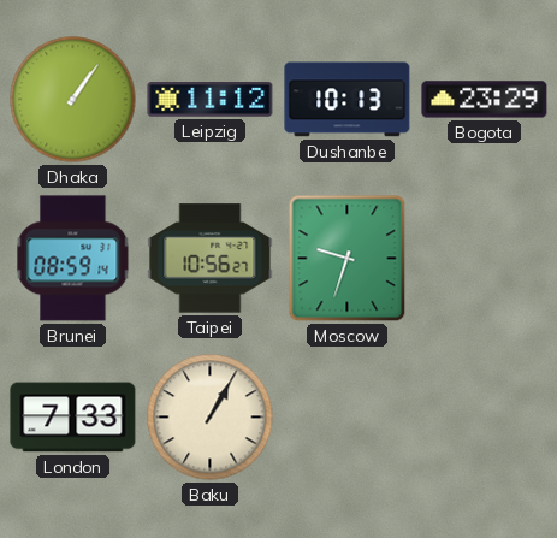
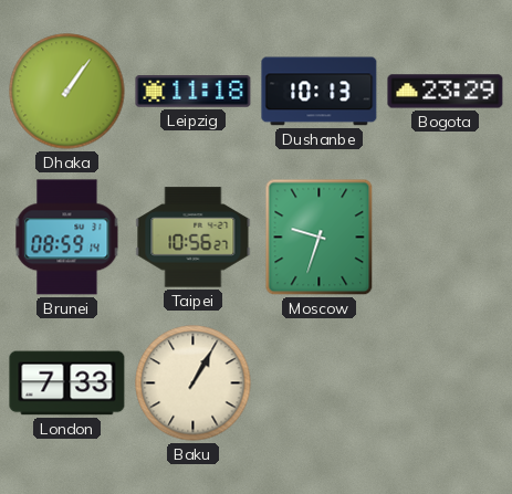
Leipzig: 11:12 -> 11:18 (194, 92)
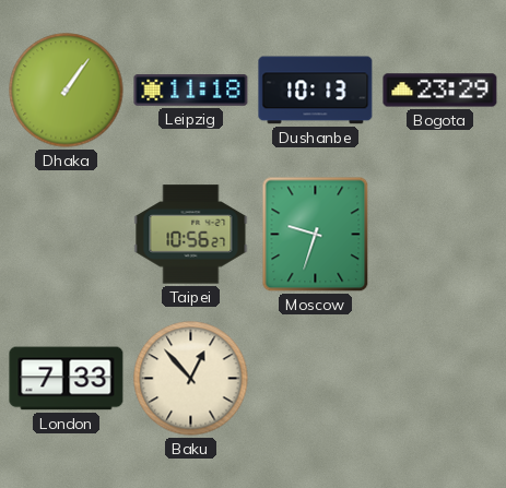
Brunei: 08:59 -> none (67, 238)
Baku: 1:05 -> 12:53 (191, 379)
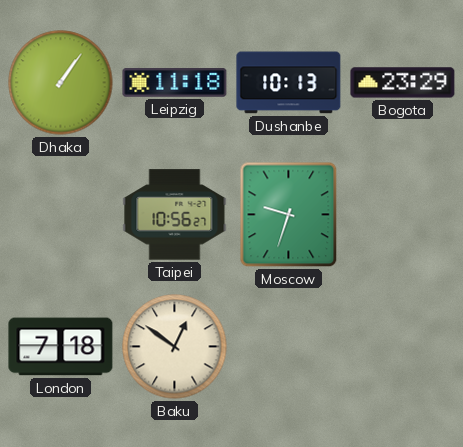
London: 7:33 -> 7:18 (61, 347)
Baku: 12:53 -> 12:51 (175, 347)
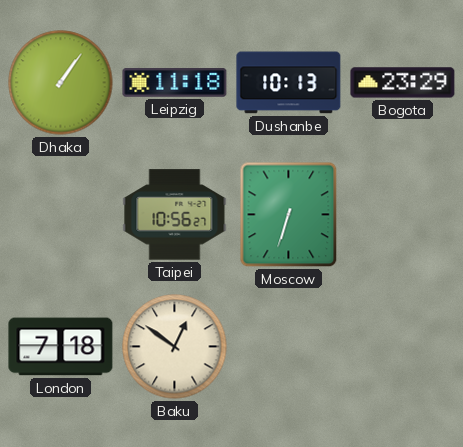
Moscow: 9:33 -> 6:33 (289, 215)
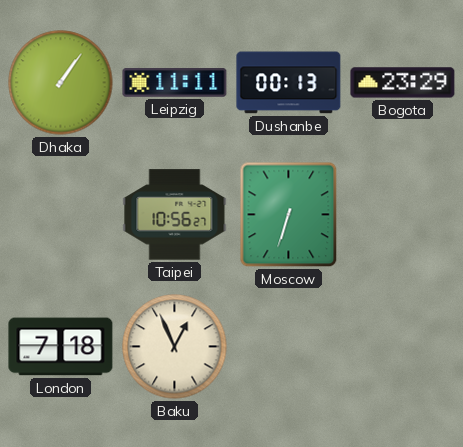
Leipzig: 11:18 -> 11:11 (175, 83)
Dushanbe: 10:13 -> 00:13 (289, 83)
Baku: 12:51 -> 12:56 (175, 347)
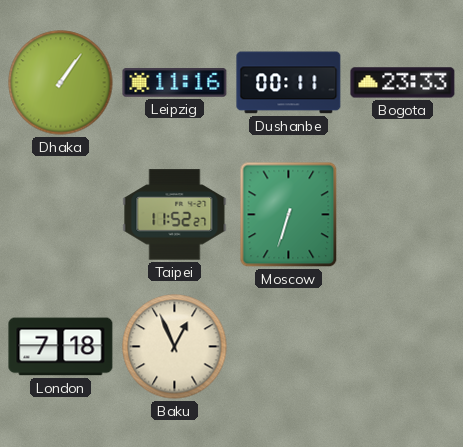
Leipzig: 11:11 -> 11:16 (175, 83)
Dushanbe: 00:13 -> 00:11 (289, 83)
Bogota: 23:29 -> 23:33 (403, 83)
Taipei: 10:56 -> 11:52 (175, 215)
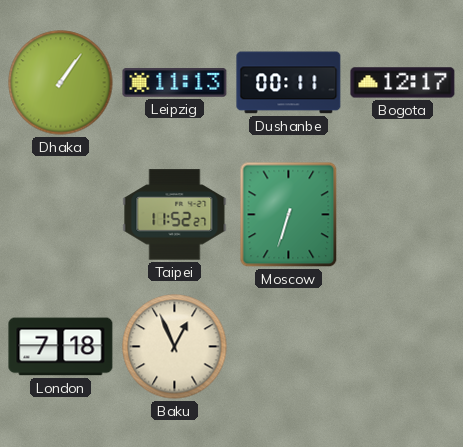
Leipzig: 11:16 -> 11:13 (175, 83)
Bogota: 23:33 -> 12:17 (403, 83)
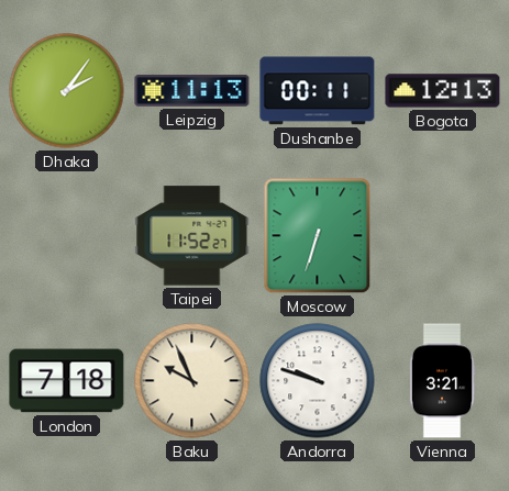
Dhaka: 1:06 -> 2:06 (67, 91)
Bogota: 12:17 -> 12:13 (443, 91)
Baku: 12:56 -> 9:56 (192, 381)
Andorra: none -> 9:48 (318, 381)
Vienna: none -> 3:21 (442, 381)
